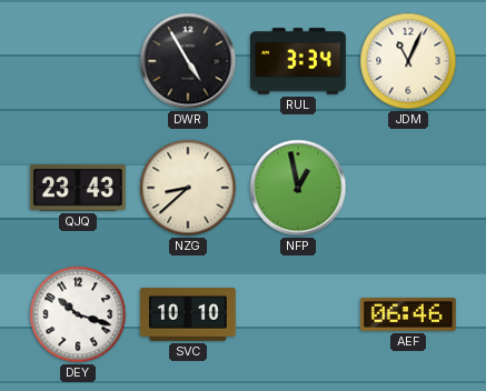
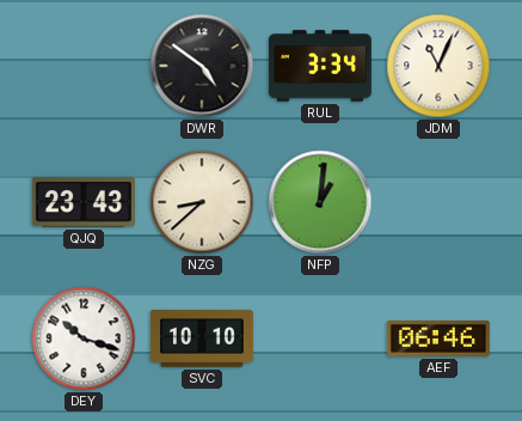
DWR: 4:55 -> 4:51 (202, 66)
NFP: 12:58 -> 1:01 (320, 202)
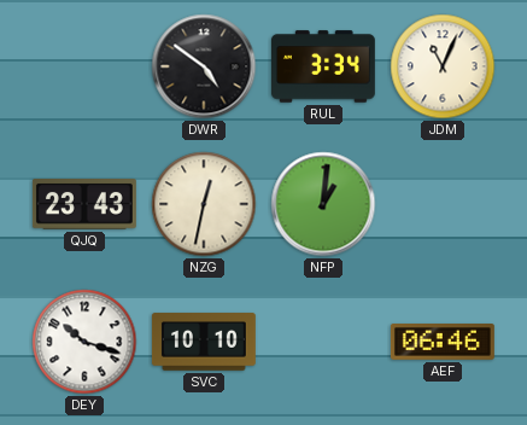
NZG: 8:38 -> 12:32 (204, 204)
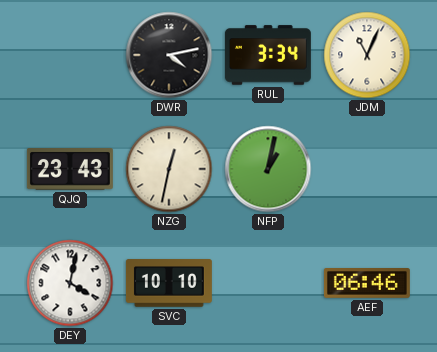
DWR: 4:51 -> 4:13 (169, 55)
NFP: 1:01 -> 1:02 (268, 169)
DEY: 10:18 -> 4:02 (70, 283)
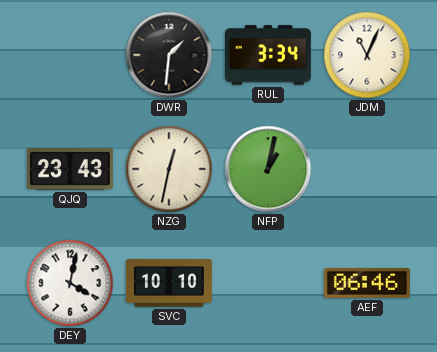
DWR: 4:13 -> 1:31 (169, 55)
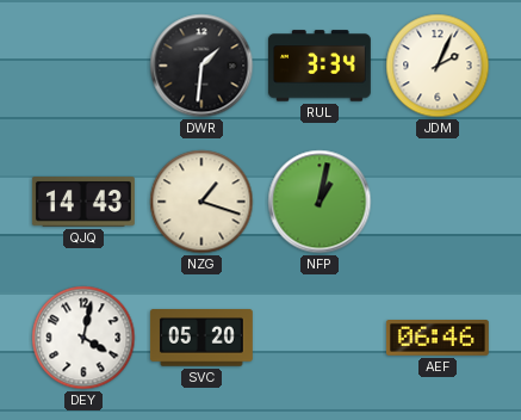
JDM: 11:04 -> 2:04 (438, 66)
QJQ: 23:43 -> 14:43 (83, 202)
NZG: 12:32 -> 1:18 (201, 202)
SVC: 10:10 -> 05:20 (201, 338)
